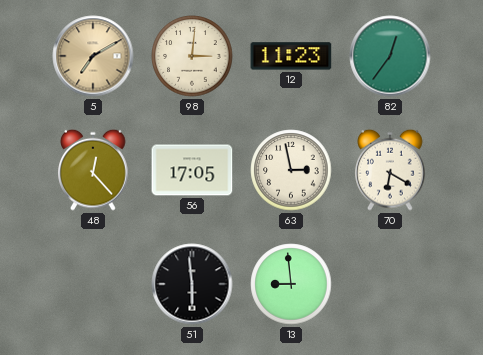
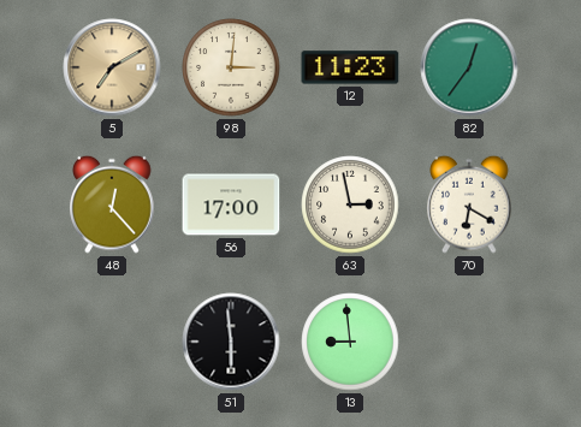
56: 17:05 -> 17:00 (231, 204)
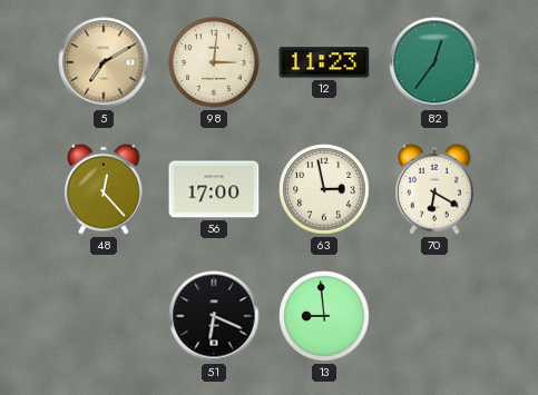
51: 5:59 -> 6:19 (214, 316)
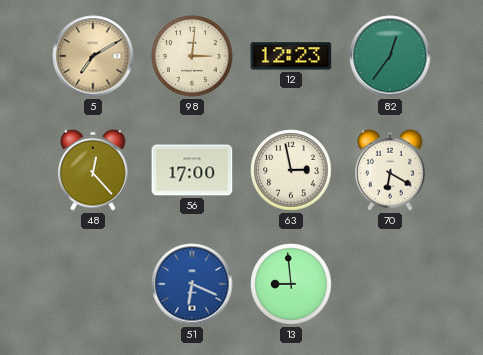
12: 11:23 -> 12:23 (291, 56)
51 dial: black -> blue (192, 284)
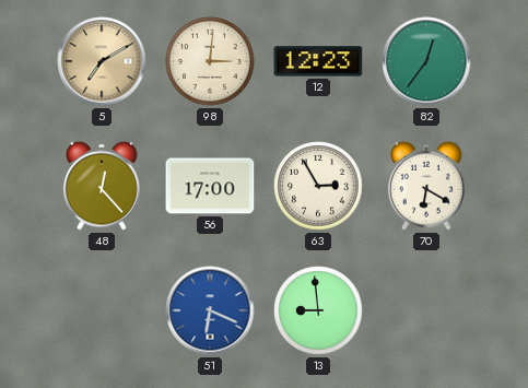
63: 2:58 -> 2:55 (318, 186)
